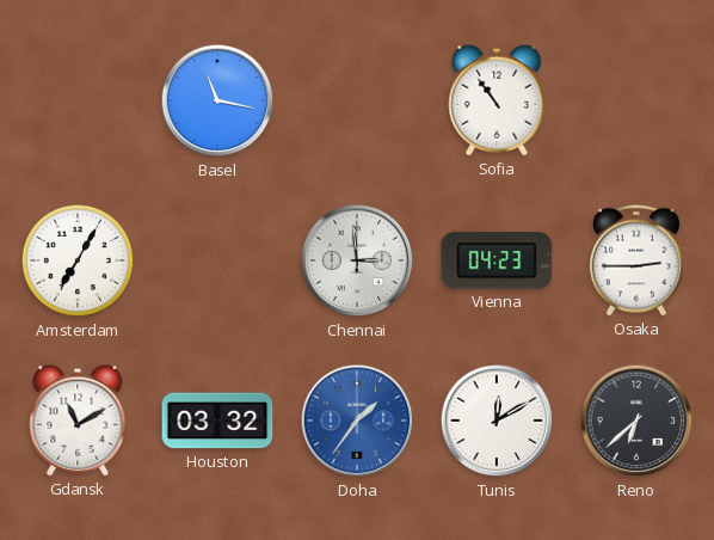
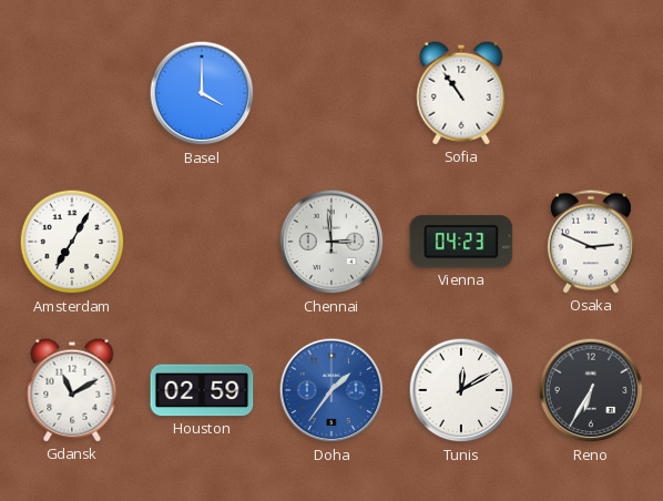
Basel: 11:17 -> 4:00 (202, 93)
Osaka: 2:45 -> 2:49 (591, 242)
Houston: 03:32 -> 02:59 (202, 390)
Reno: 6:38 -> 6:35 (591, 390)
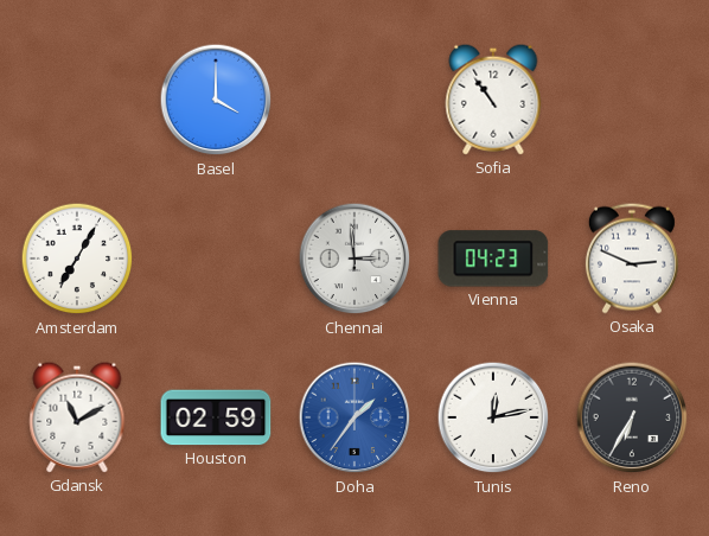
Tunis: 12:10 -> 12:13 (493, 417)
